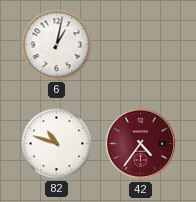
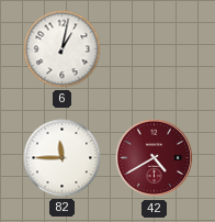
82: 10:48 -> 11:45 (63, 158)
42: 4:36 -> 4:40 (155, 158)
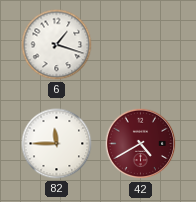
6: 1:02 -> 1:18 (57, 45)
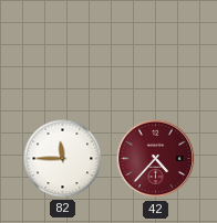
6: 1:18 -> none (57, 45)
42: 4:40 -> 4:37 (156, 159)
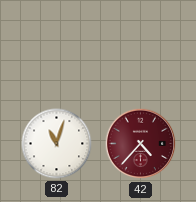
82: 11:45 -> 11:03 (57, 144)
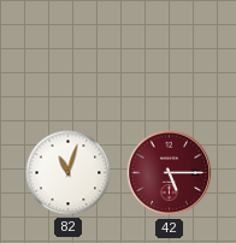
42: 4:37 -> 5:15 (170, 173)
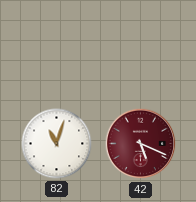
42: 5:15 -> 5:19 (141, 144)
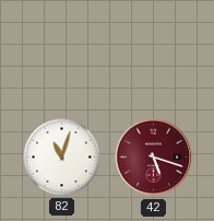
42: 5:19 -> 5:18 (154, 158)
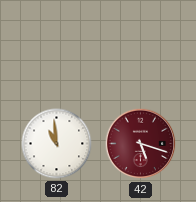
82: 11:03 -> 10:59 (57, 144)
